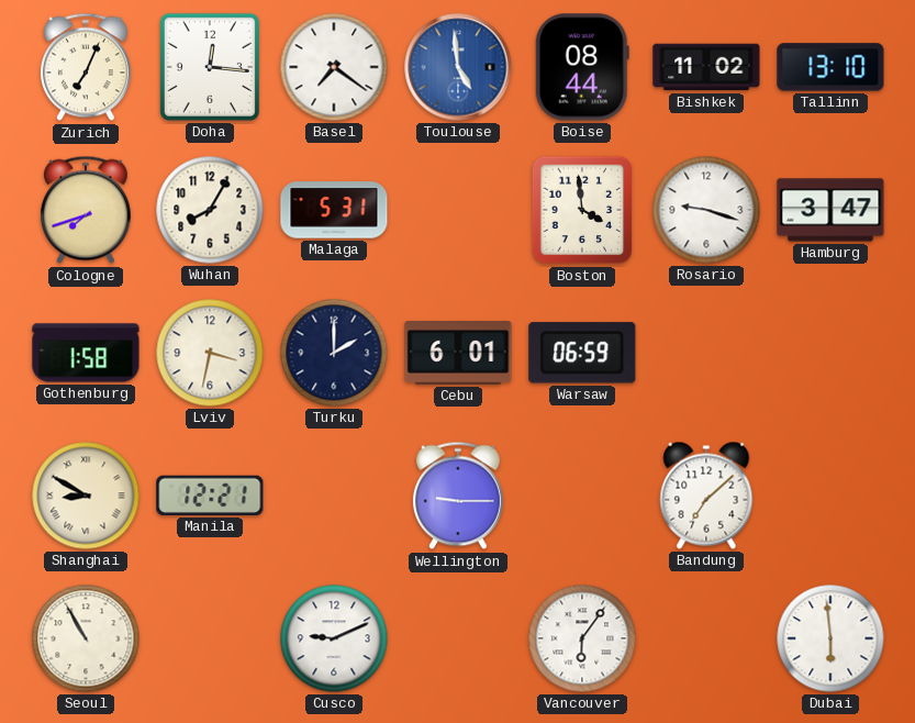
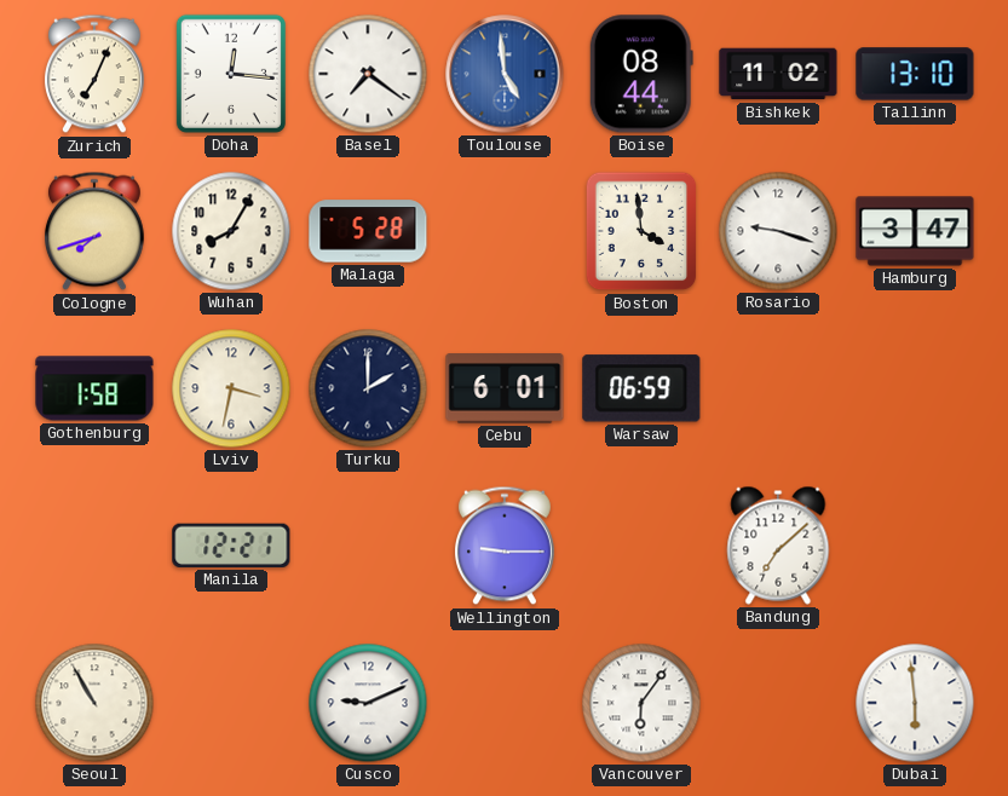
Malaga: 5:31 -> 5:28 (368, 231)
Shanghai: 8:50 -> none (86, 496)
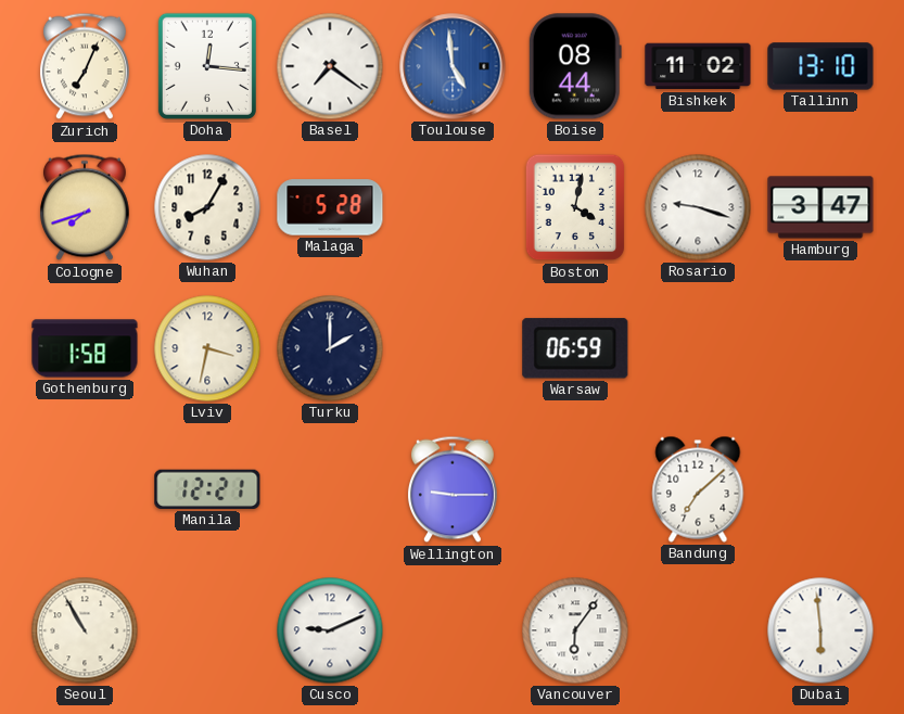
Boston: 3:59 -> 4:02 (575, 207)
Cebu: 6:01 -> none (505, 390)
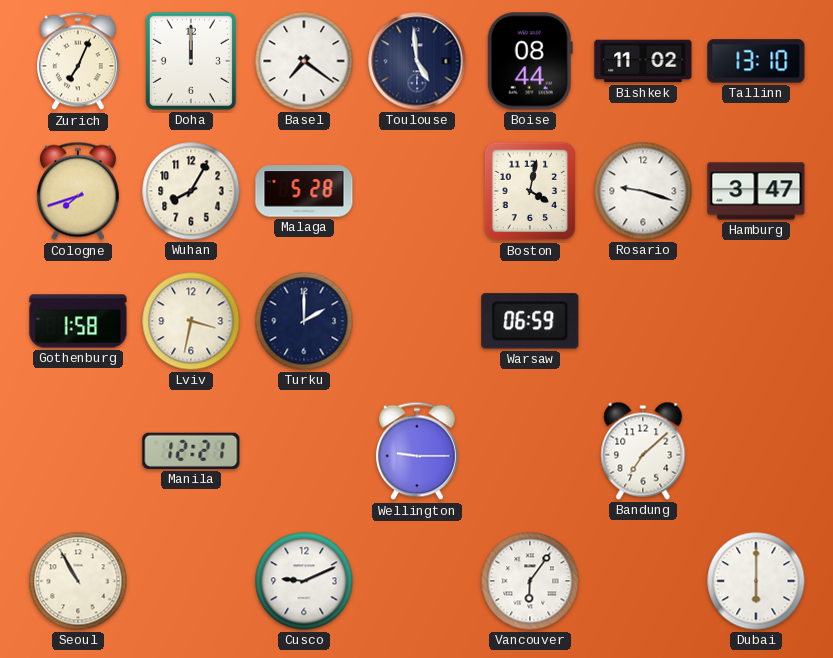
Doha: 12:16 -> 12:00 (191, 61)
Toulouse dial: blue -> navy (417, 61)
Dubai: 5:59 -> 6:00 (756, 581)
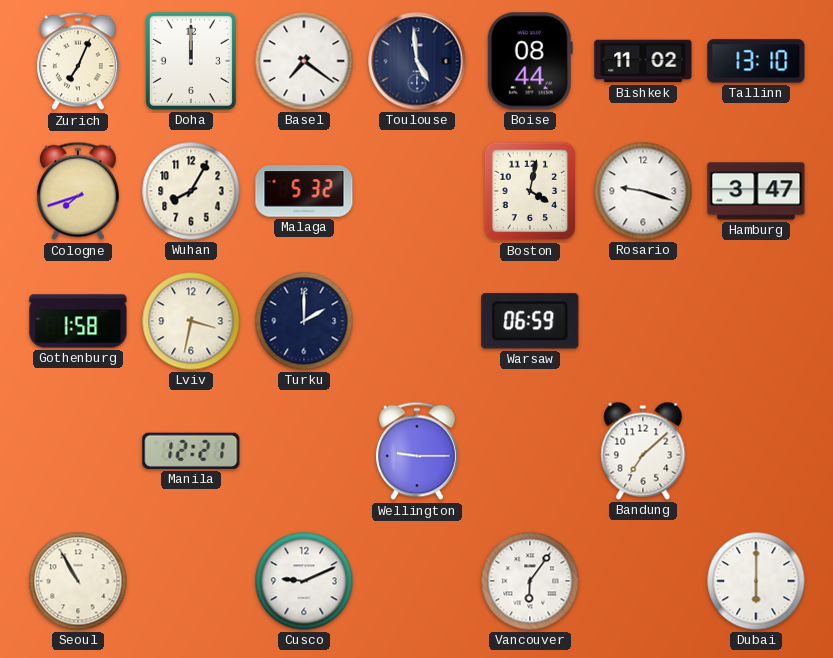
Malaga: 5:28 -> 5:32 (304, 191)
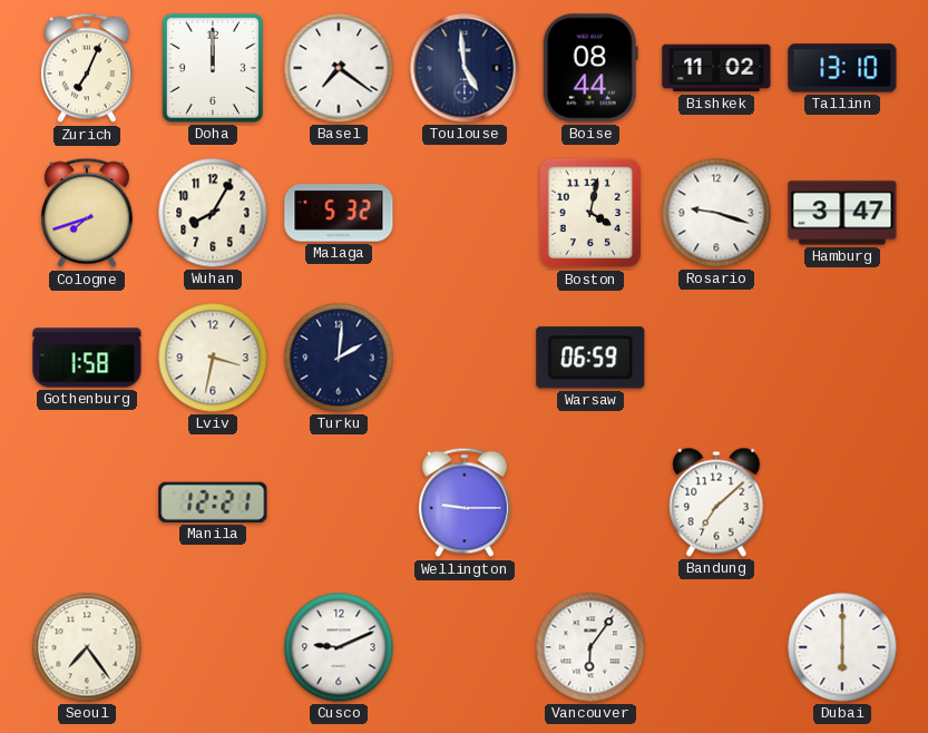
Turku: 2:00 -> 2:01 (339, 358)
Seoul: 10:55 -> 7:24 (87, 647)
